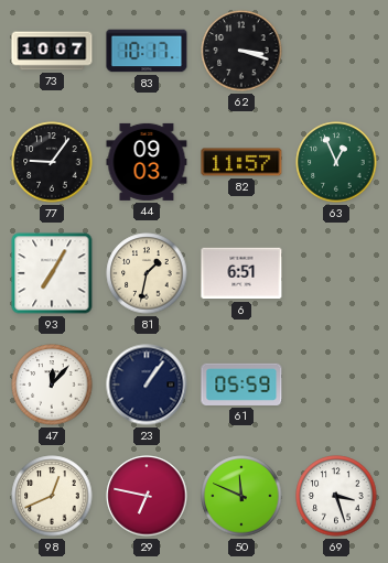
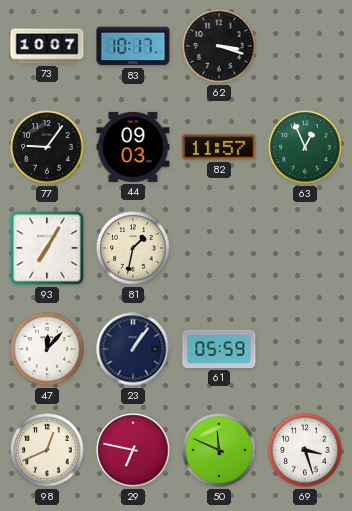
6: 6:51 -> none (241, 273)
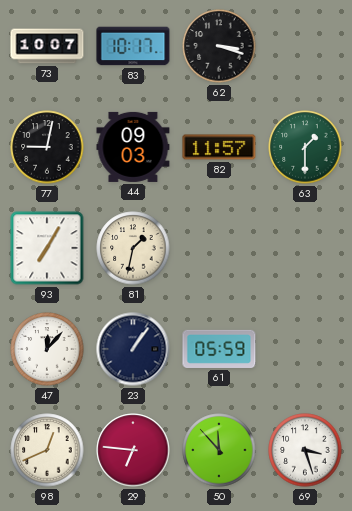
77: 9:06 -> 9:02 (47, 147)
63: 12:56 -> 1:30 (305, 147)
29: 6:47 -> 6:46 (133, 450)
50: 11:49 -> 11:53 (219, 450)
